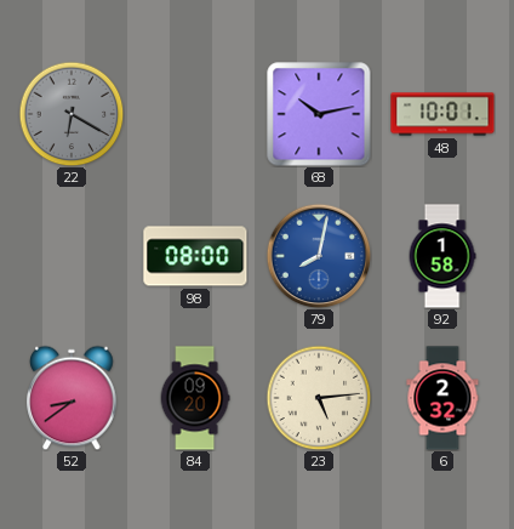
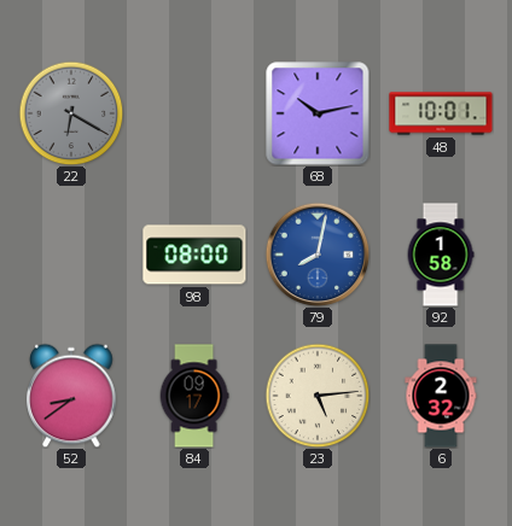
84: 09:20 -> 09:17 (194, 396)
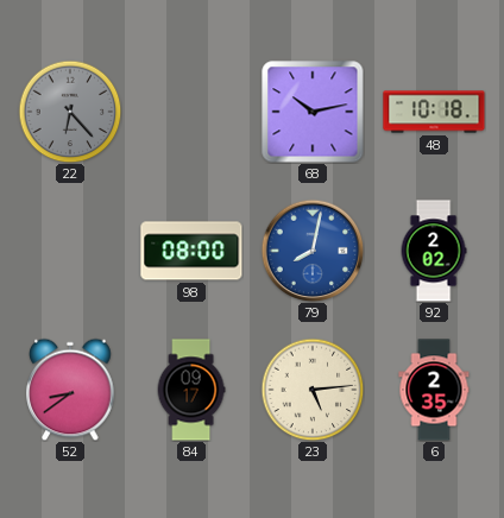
22: 6:20 -> 6:23 (70, 112)
48: 10:01 -> 10:18 (434, 112)
92: 1:58 -> 2:02 (434, 251)
6: 2:32 -> 2:35 (434, 390)
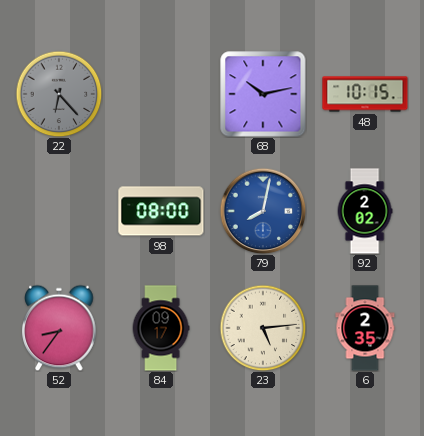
48: 10:18 -> 10:15 (365, 94)
52: 8:39 -> 8:36 (59, 328)
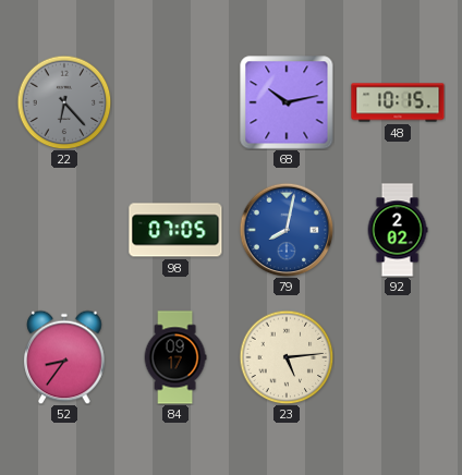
98: 08:00 -> 07:05 (175, 230)
6: 2:35 -> none (365, 328)
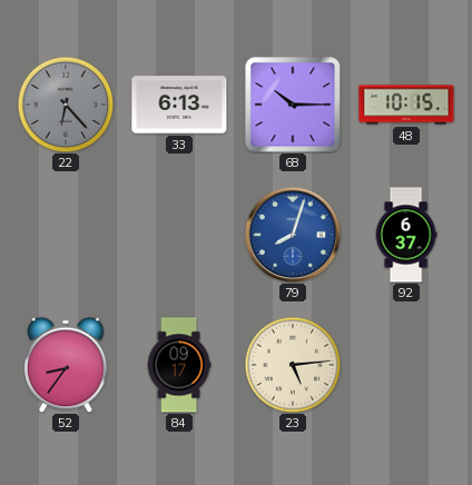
33: none -> 6:13 (179, 105)
68: 10:13 -> 10:15 (293, 105)
98: 07:05 -> none (175, 230)
79: 8:02 -> 8:03 (293, 235)
92: 2:02 -> 6:37 (406, 235)
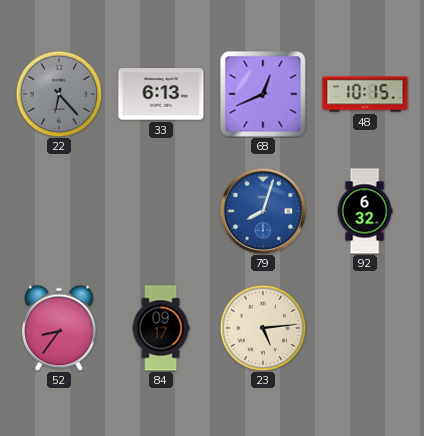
68: 10:15 -> 12:41 (263, 94)
92: 6:37 -> 6:32 (365, 211)
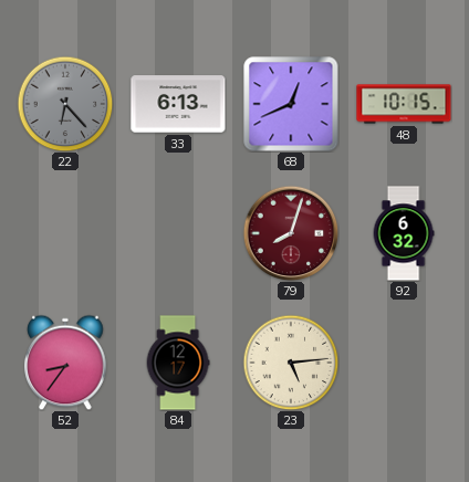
79 dial: blue -> burgundy (291, 233)
84: 09:17 -> 12:17 (178, 363)
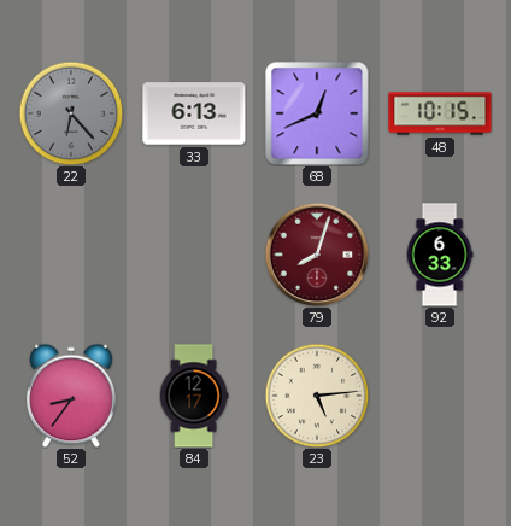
92: 6:32 -> 6:33 (440, 255)
